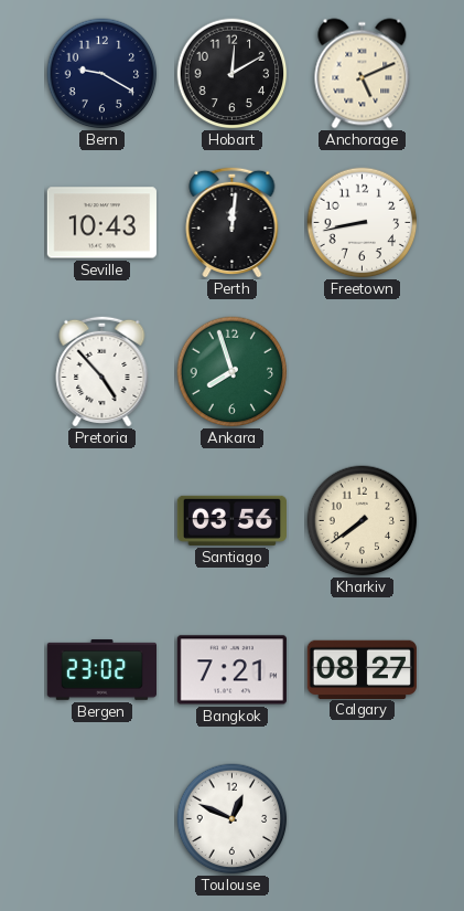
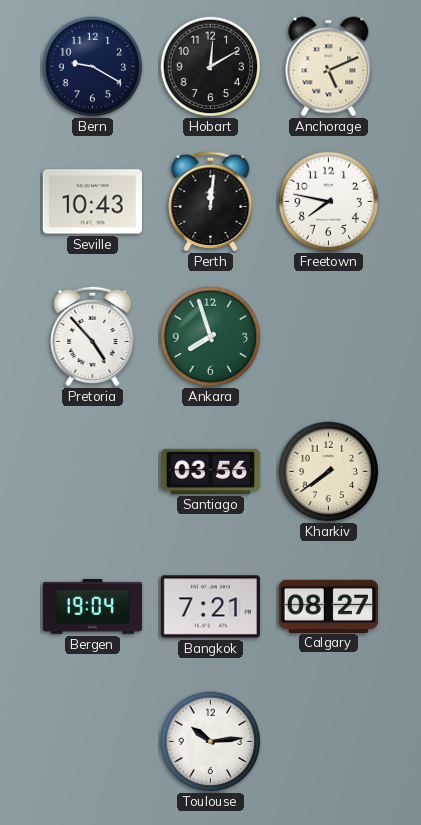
Freetown: 8:43 -> 7:47 (329, 202)
Bergen: 23:02 -> 19:04 (92, 607)
Toulouse: 12:49 -> 10:14 (211, 742)
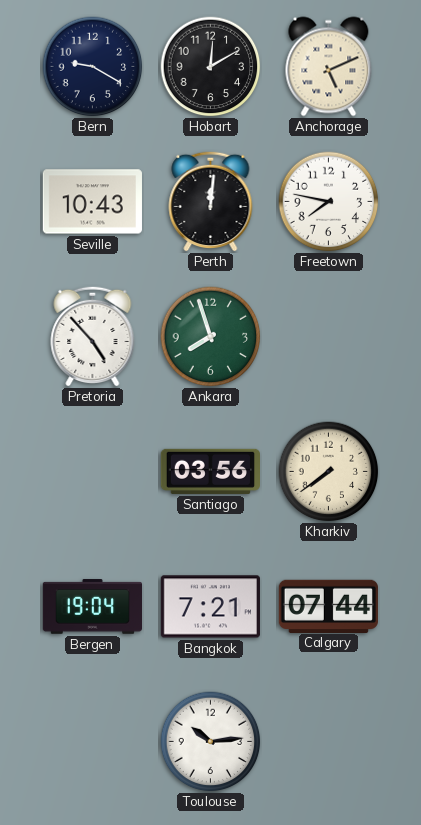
Calgary: 08:27 -> 07:44 (328, 606)
